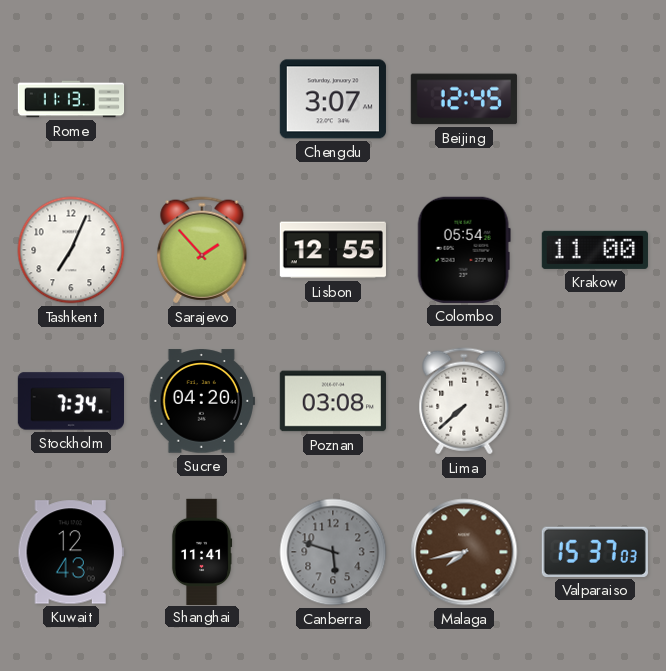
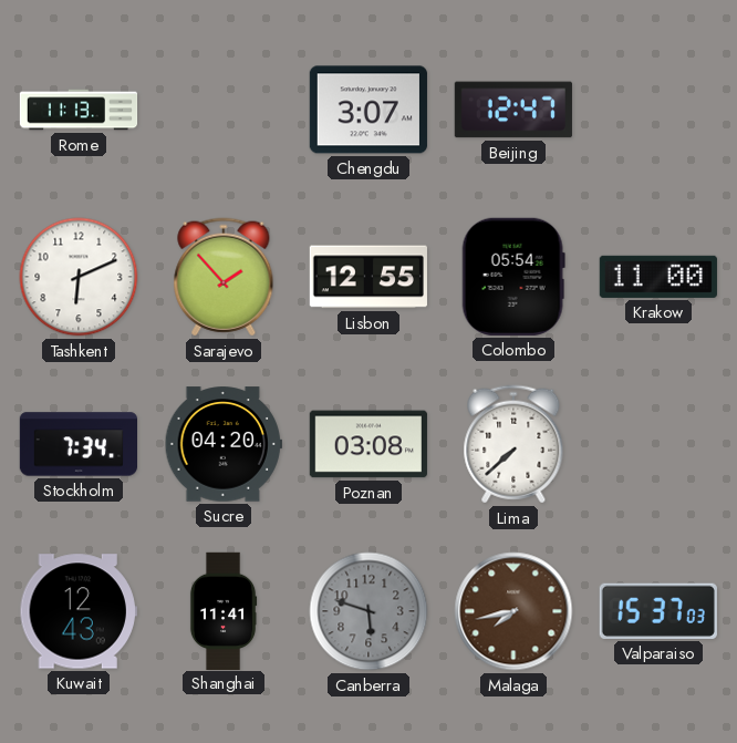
Beijing: 12:45 -> 12:47 (513, 110)
Tashkent: 7:04 -> 6:11 (79, 277)
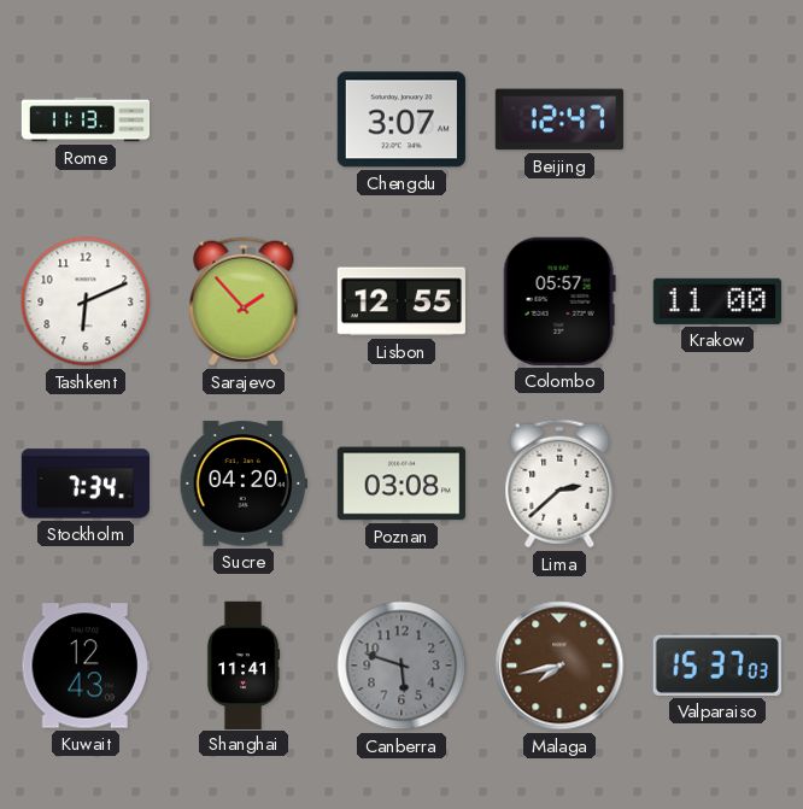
Colombo: 05:54 -> 05:57 (559, 301)
Lima: 7:38 -> 2:38 (559, 483)
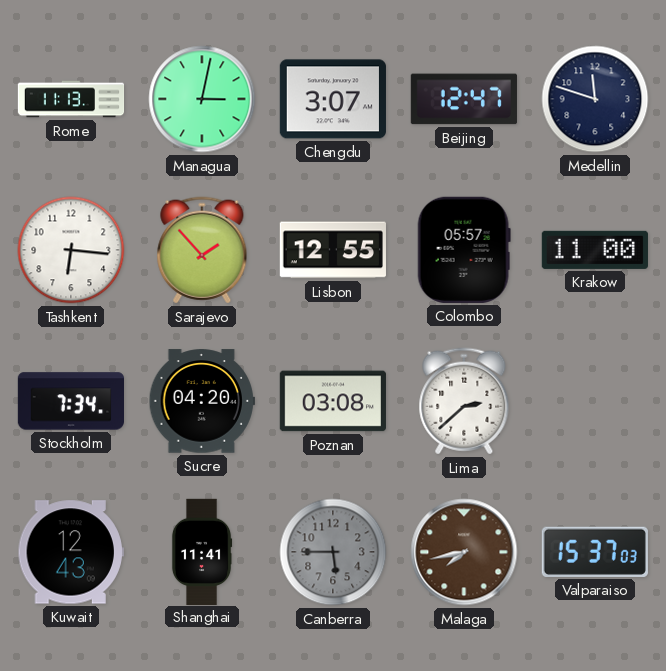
Managua: none -> 3:02 (202, 99)
Medellin: none -> 11:48 (595, 99)
Tashkent: 6:11 -> 6:16 (71, 250)
Canberra: 5:48 -> 5:45 (333, 552)
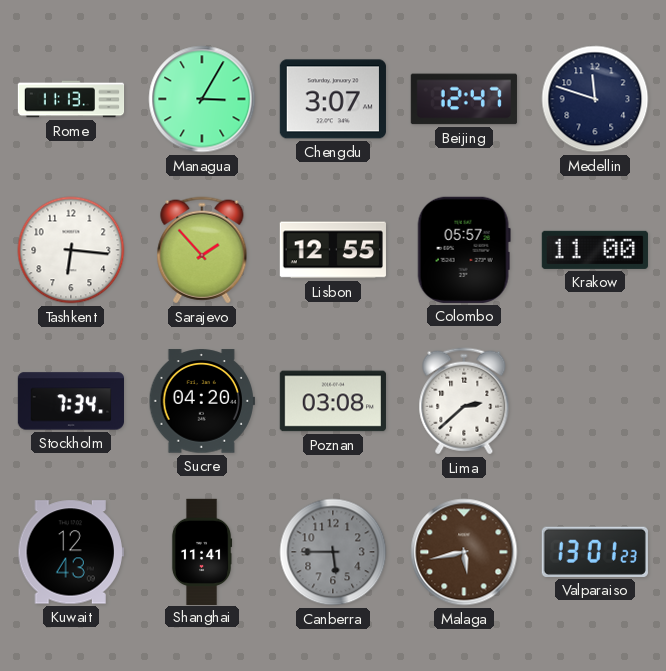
Managua: 3:02 -> 3:05 (202, 99)
Malaga: 7:43 -> 5:43 (464, 552)
Valparaiso: 15:37 -> 13:01 (595, 552)
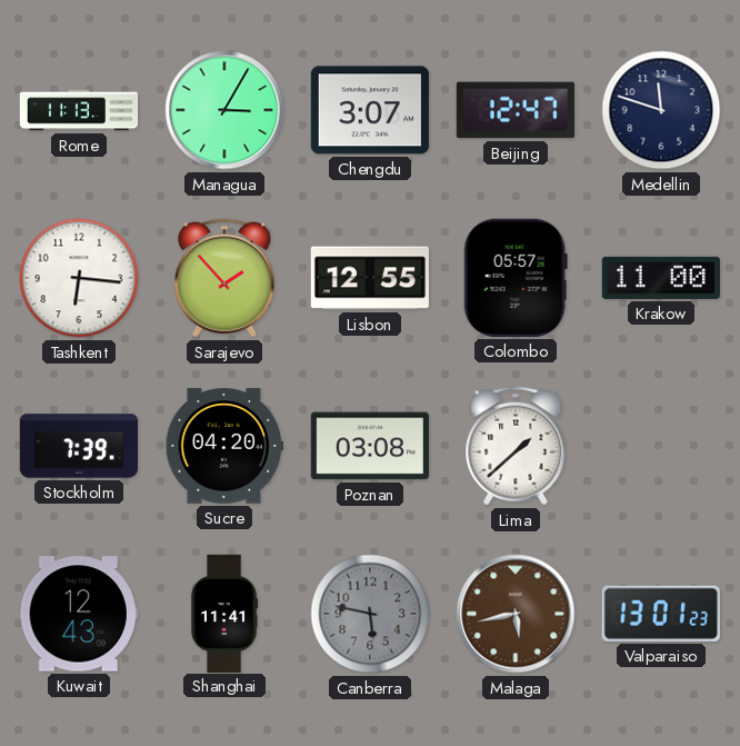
Stockholm: 7:34 -> 7:39 (78, 446)
Lima: 2:38 -> 1:38 (516, 446)
Canberra: 5:45 -> 5:47 (370, 614)
